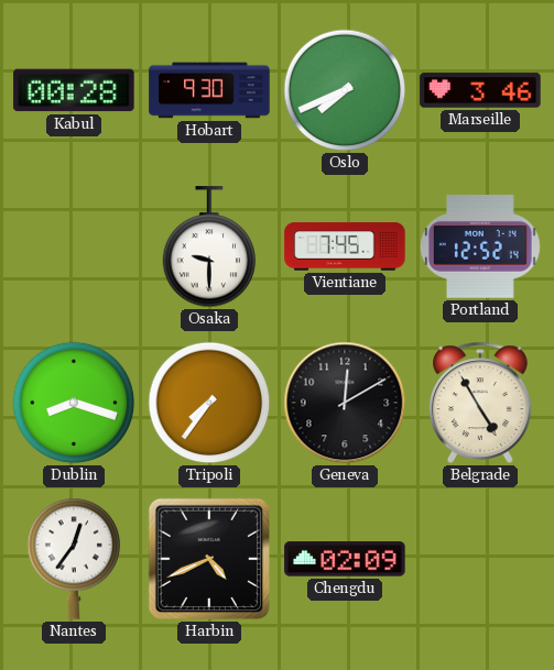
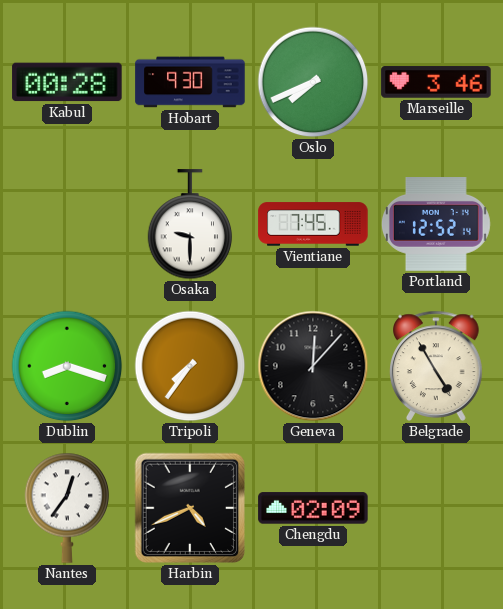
Geneva: 12:10 -> 12:07 (313, 366)
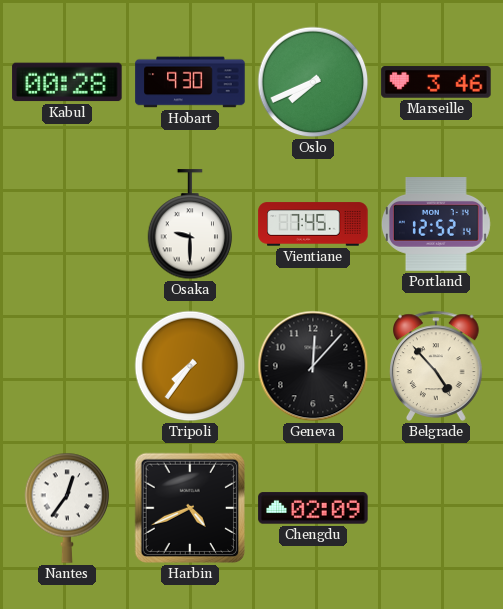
Dublin: 8:18 -> none (67, 366)
Belgrade: 4:55 -> 4:53 (437, 366)
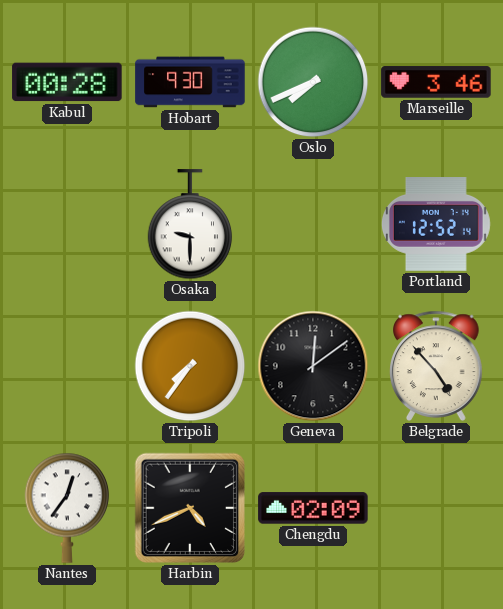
Vientiane: 7:45 -> none (313, 224)
Geneva: 12:07 -> 12:09 (313, 366)
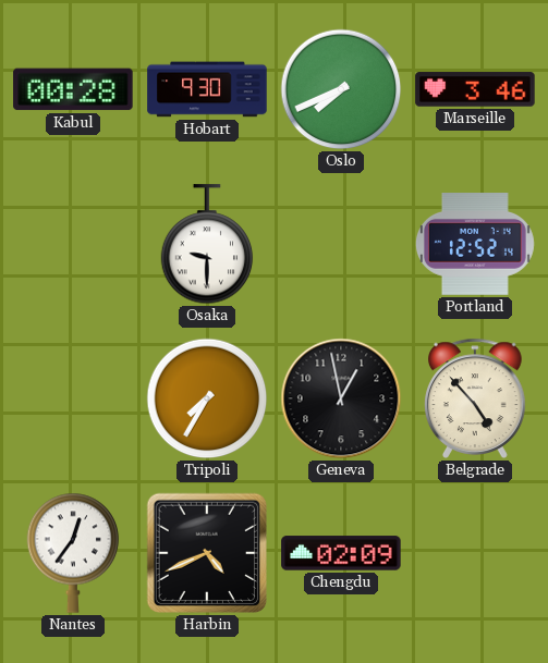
Tripoli: 7:36 -> 7:35 (207, 398)
Geneva: 12:09 -> 12:58 (341, 398)
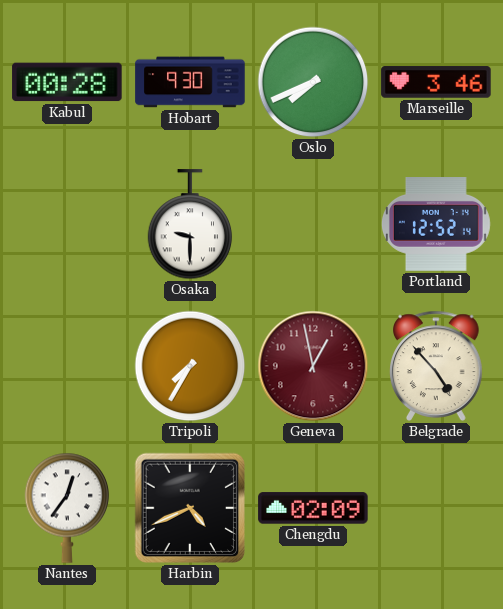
Geneva dial: black -> burgundy (313, 366)
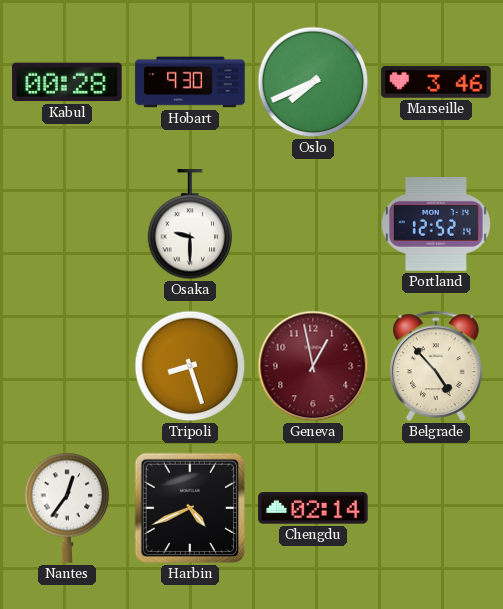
Tripoli: 7:35 -> 8:27 (190, 366)
Chengdu: 02:09 -> 02:14 (313, 508)
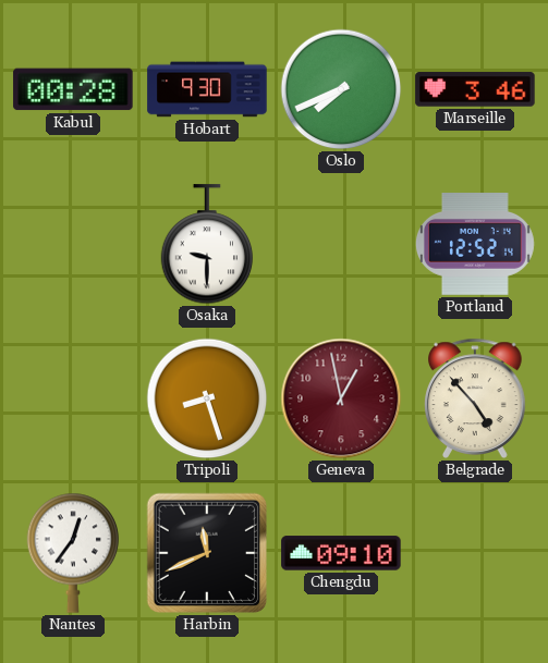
Harbin: 4:41 -> 11:41 (207, 553)
Chengdu: 02:14 -> 09:10 (341, 553)
